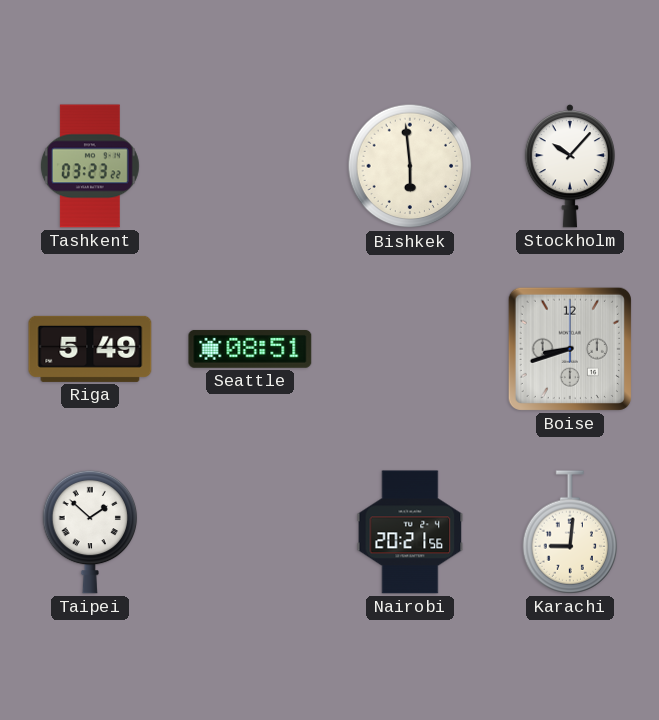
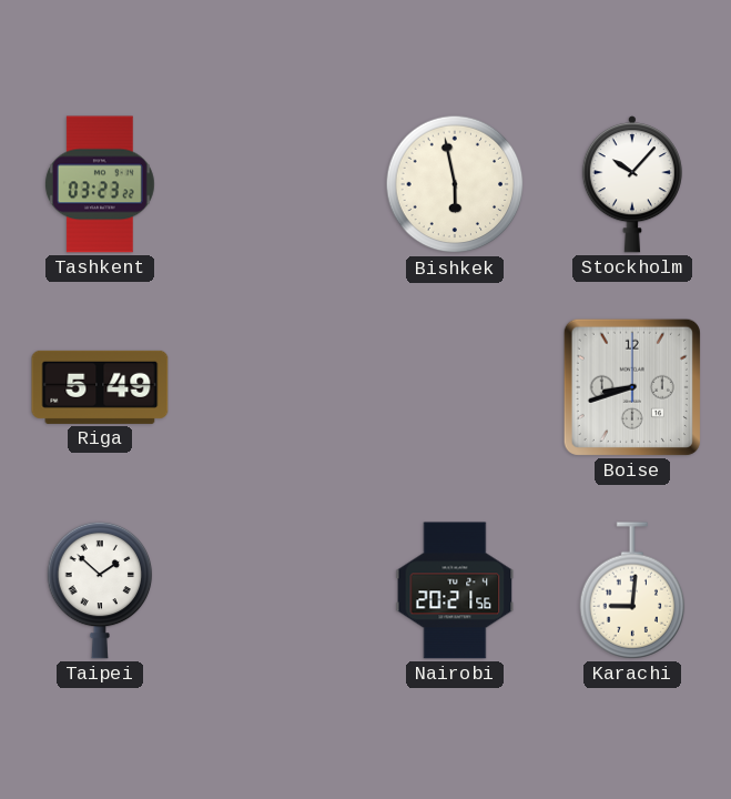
Bishkek: 5:59 -> 5:58 (455, 184)
Seattle: 08:51 -> none (250, 349)
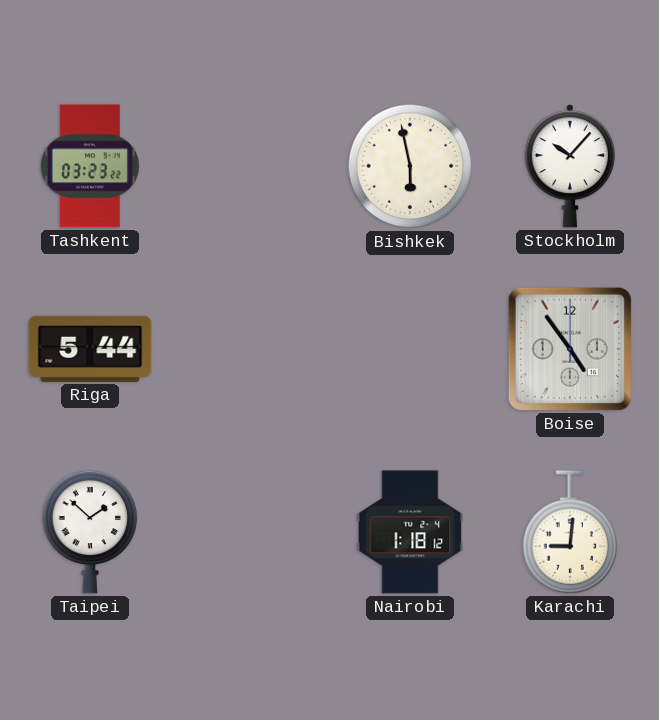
Riga: 5:49 -> 5:44 (90, 349)
Boise: 8:42 -> 4:54 (570, 349)
Nairobi: 20:21 -> 1:18 (410, 532)
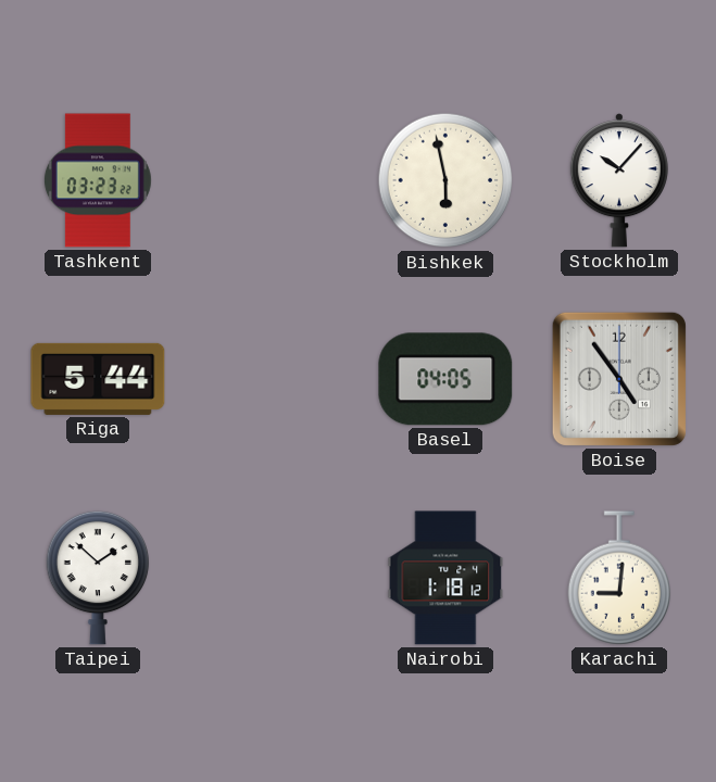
Basel: none -> 04:05 (445, 379)
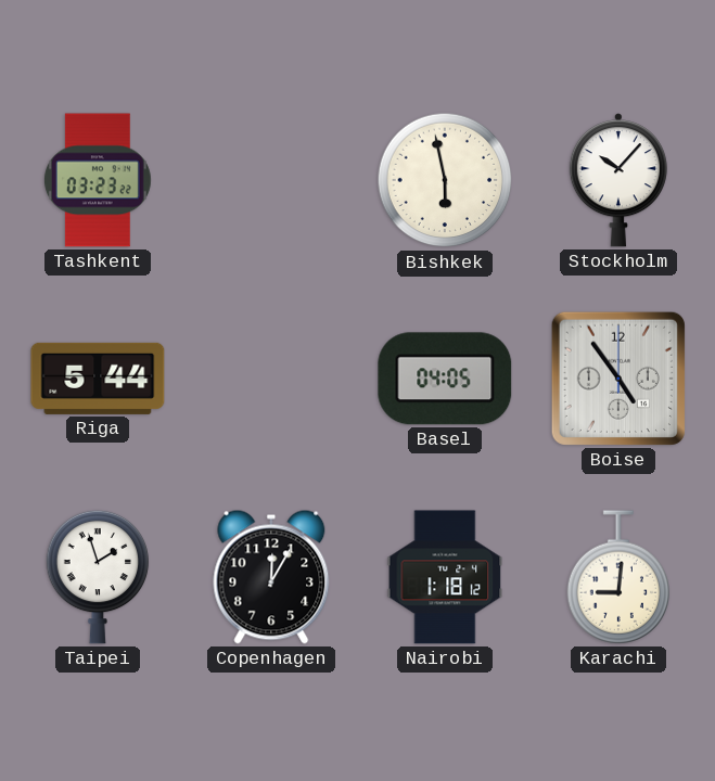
Taipei: 1:52 -> 1:57 (98, 577)
Copenhagen: none -> 12:05 (271, 577)
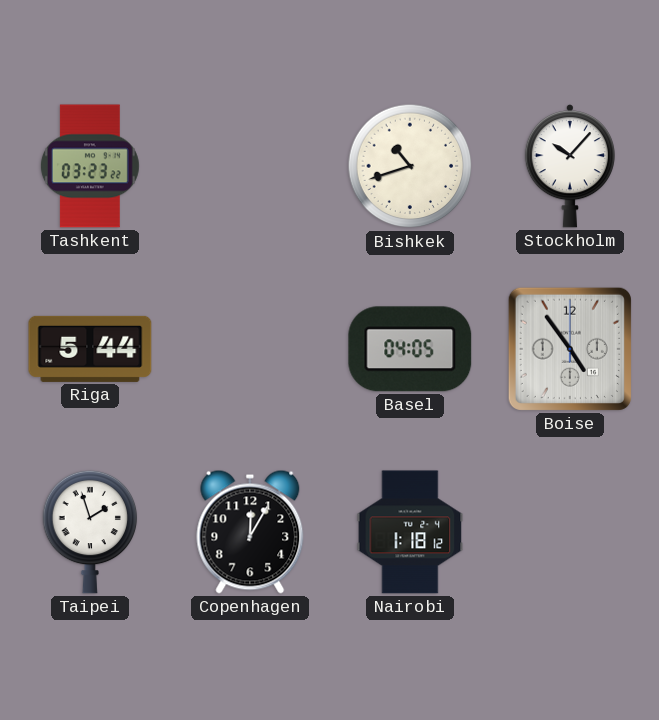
Bishkek: 5:58 -> 10:42 (410, 166)
Karachi: 9:01 -> none (618, 577)
